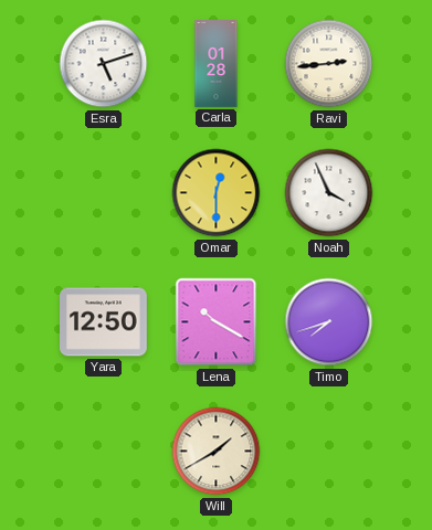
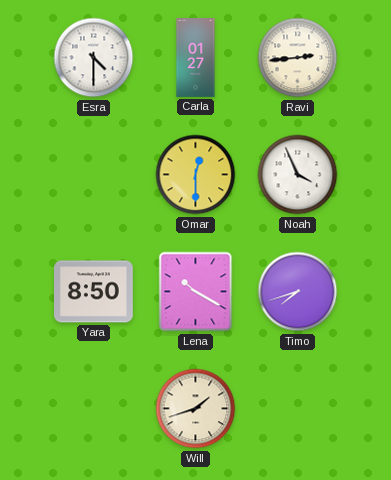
Esra: 5:12 -> 4:30 (94, 58)
Carla: 01:28 -> 01:27 (196, 58)
Yara: 12:50 -> 8:50 (94, 292)
Will: 1:40 -> 1:42 (196, 409)
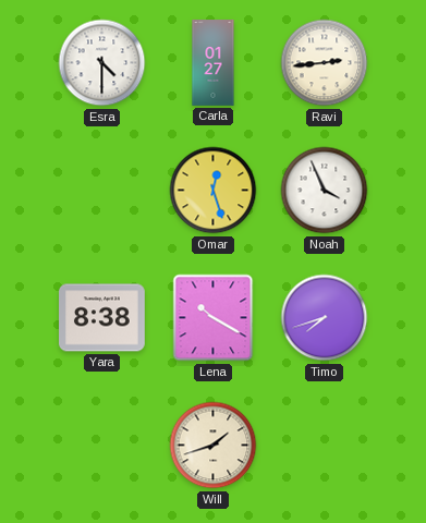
Omar: 12:30 -> 12:27 (214, 191)
Yara: 8:50 -> 8:38 (102, 318)
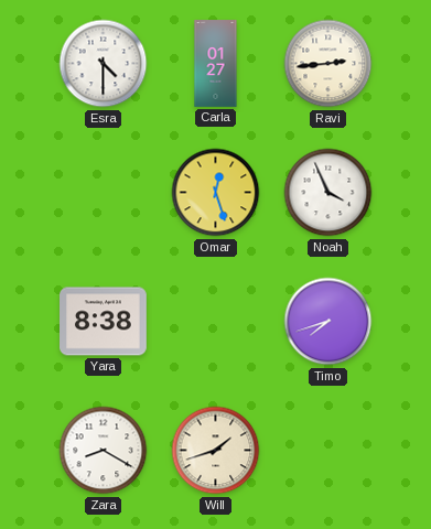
Lena: 10:20 -> none (214, 318)
Zara: none -> 8:20 (104, 451)
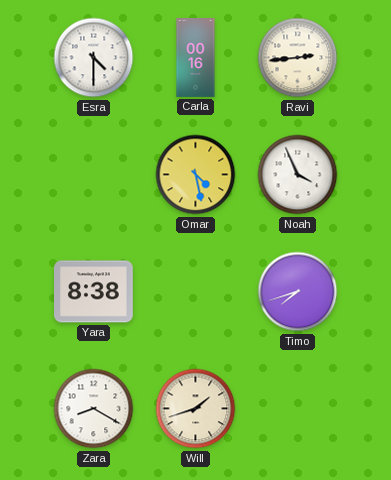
Carla: 01:27 -> 00:16 (196, 58)
Omar: 12:27 -> 4:28 (196, 175)
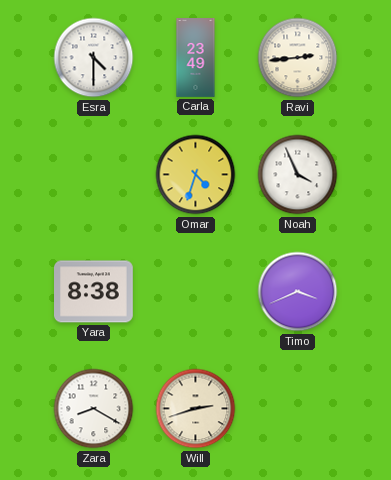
Carla: 00:16 -> 23:49 (196, 58)
Omar: 4:28 -> 4:33 (196, 175)
Timo: 7:42 -> 3:41 (298, 292)
Will: 1:42 -> 2:42 (196, 409)
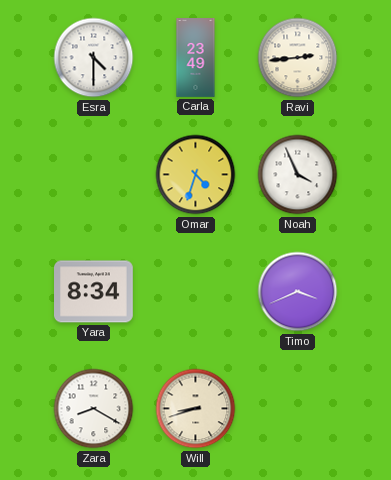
Yara: 8:38 -> 8:34 (94, 292)
Will: 2:42 -> 8:42 (196, 409)
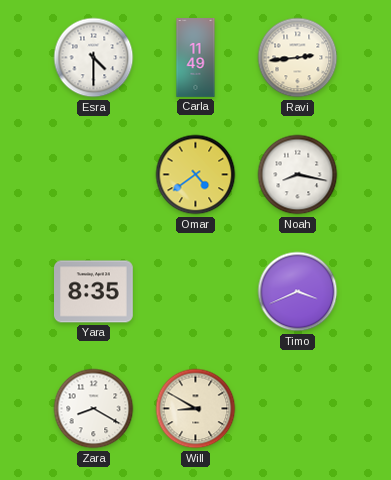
Carla: 23:49 -> 11:49 (196, 58)
Omar: 4:33 -> 4:39 (196, 175)
Noah: 3:56 -> 8:17 (298, 175)
Yara: 8:34 -> 8:35 (94, 292)
Will: 8:42 -> 8:50 (196, 409)
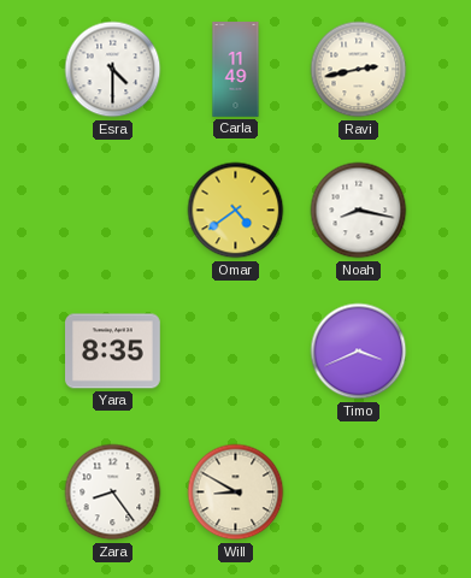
Ravi: 2:44 -> 2:43 (359, 70)
Zara: 8:20 -> 8:24 (113, 493)
